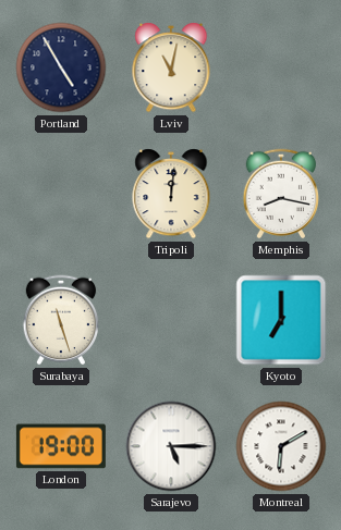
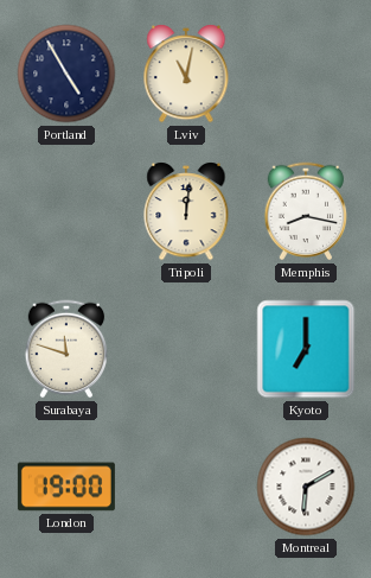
Surabaya: 11:27 -> 11:48 (66, 349)
Sarajevo: 5:15 -> none (171, 446)
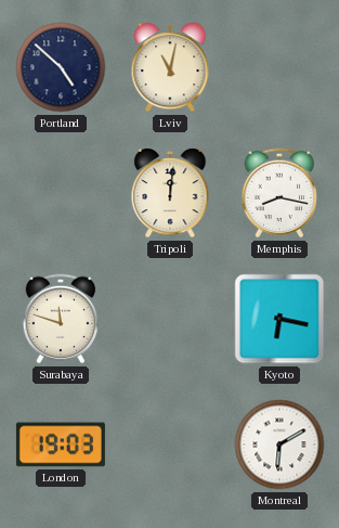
Portland: 4:55 -> 4:52 (61, 67)
Kyoto: 7:00 -> 6:17 (279, 319)
London: 19:00 -> 19:03 (61, 445)
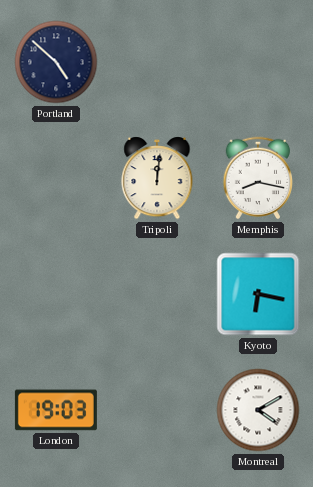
Lviv: 11:02 -> none (170, 68)
Surabaya: 11:48 -> none (61, 319)
Montreal: 6:10 -> 4:10 (258, 410)
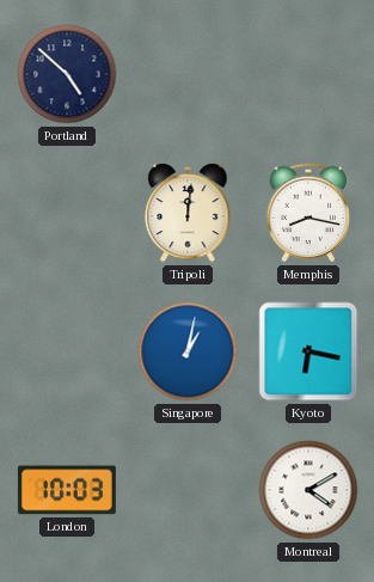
Singapore: none -> 1:02 (188, 351)
London: 19:03 -> 10:03 (67, 490)
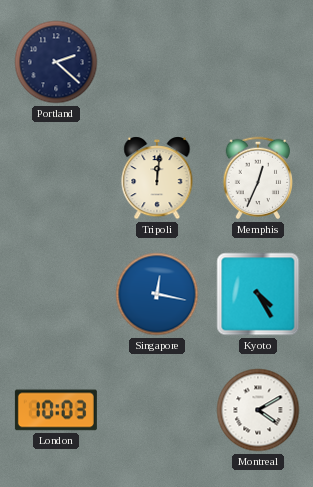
Portland: 4:52 -> 2:22 (56, 62)
Memphis: 8:17 -> 12:34 (258, 178)
Singapore: 1:02 -> 12:17 (157, 294)
Kyoto: 6:17 -> 4:25 (258, 294)
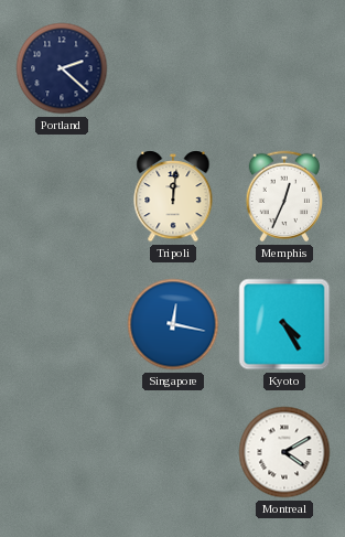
London: 10:03 -> none (56, 410)
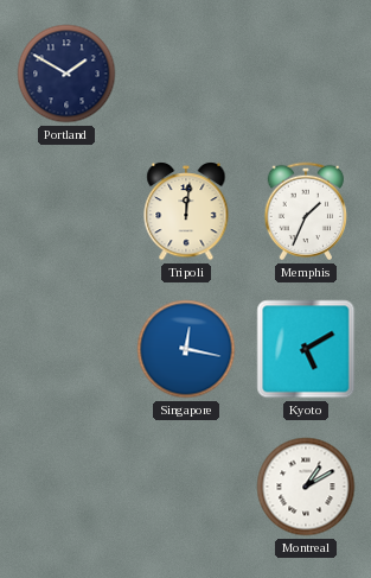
Portland: 2:22 -> 1:50 (66, 74)
Memphis: 12:34 -> 1:34 (306, 211)
Kyoto: 4:25 -> 5:10 (306, 349)
Montreal: 4:10 -> 1:10 (306, 487)
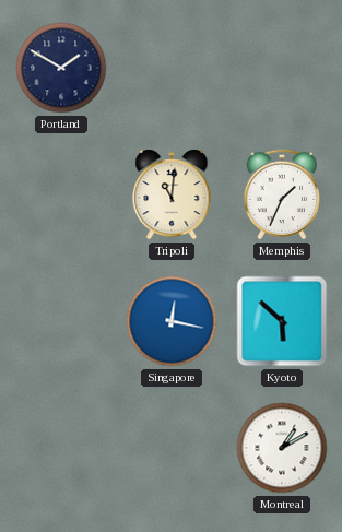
Tripoli: 12:01 -> 11:01 (172, 196)
Kyoto: 5:10 -> 5:52 (282, 321)
